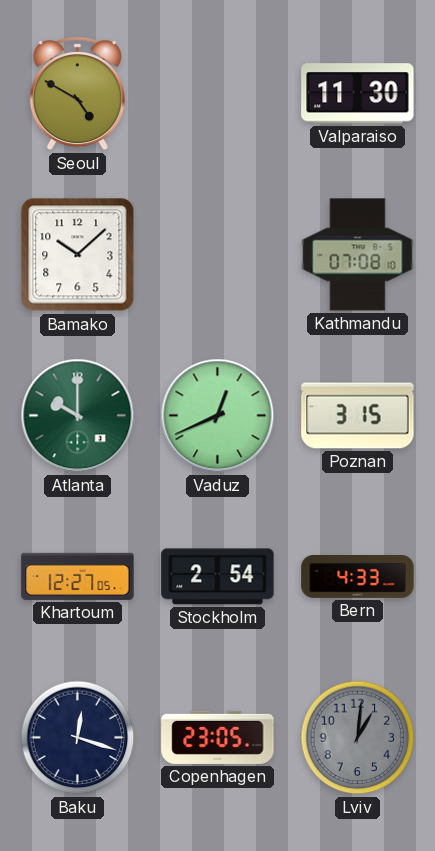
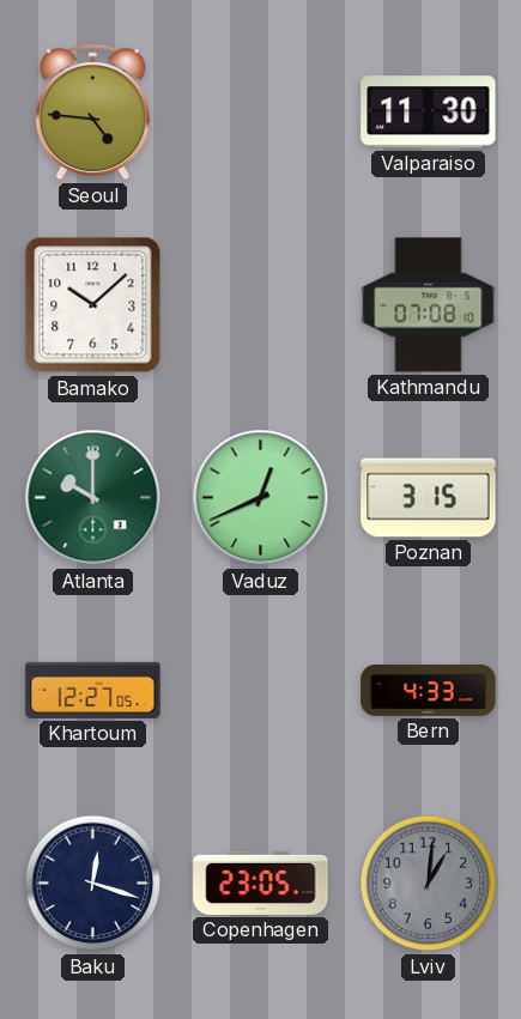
Seoul: 4:50 -> 4:46 (92, 113)
Stockholm: 2:54 -> none (218, 577)
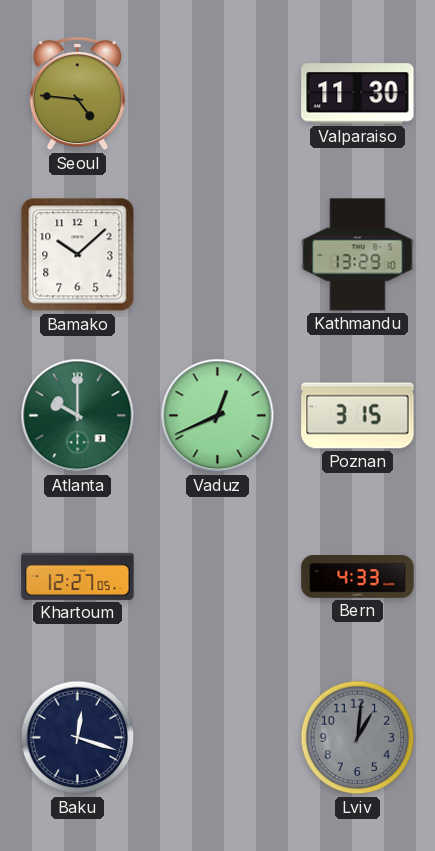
Kathmandu: 07:08 -> 13:29 (358, 255)
Copenhagen: 23:05 -> none (261, 882)
